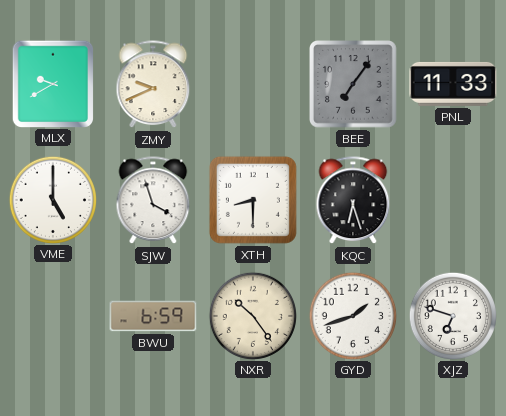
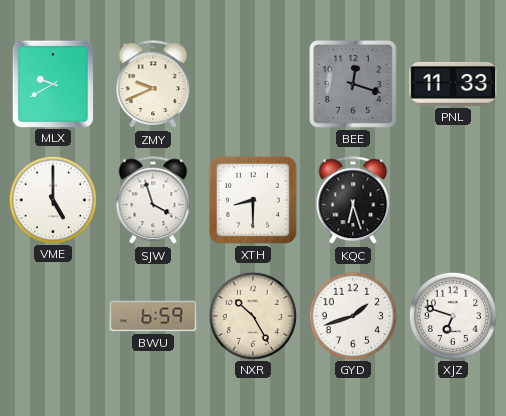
BEE: 7:06 -> 12:18 (354, 85)
NXR: 10:24 -> 10:25 (252, 315)
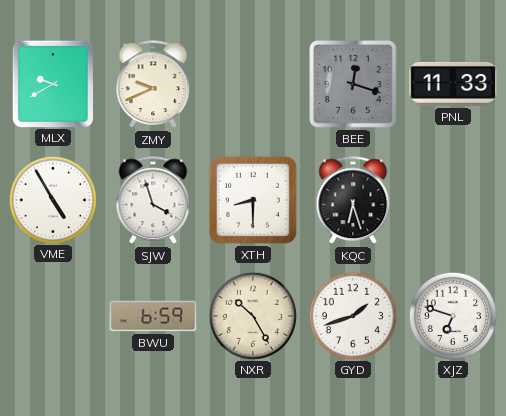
VME: 5:00 -> 4:55 (52, 199)
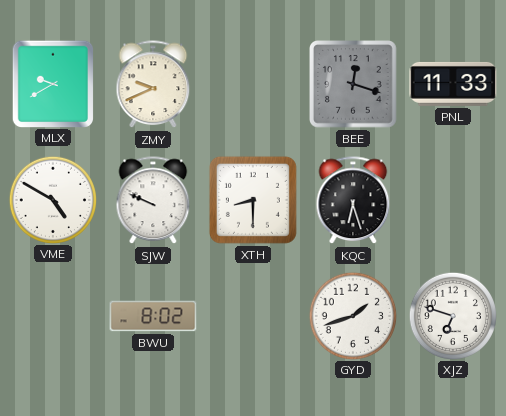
VME: 4:55 -> 4:50 (52, 199)
SJW: 3:57 -> 9:49 (153, 201)
BWU: 6:59 -> 8:02 (153, 316)
NXR: 10:25 -> none (252, 315)
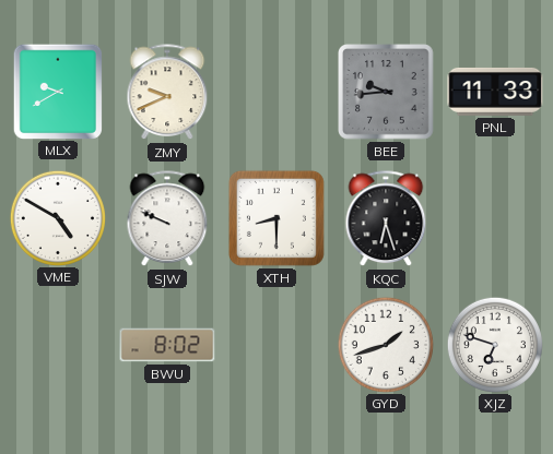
BEE: 12:18 -> 9:44 (387, 93)
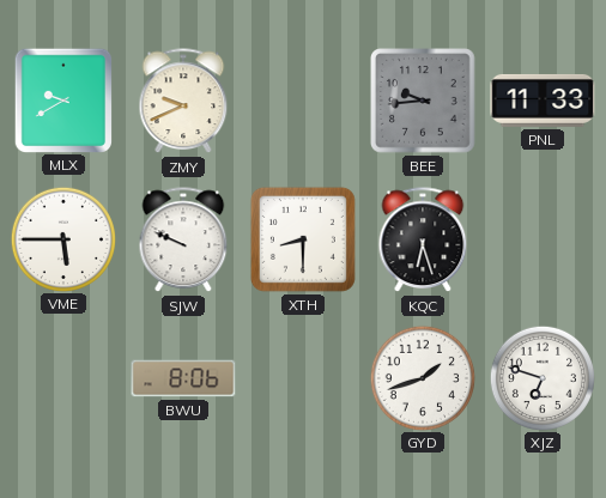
VME: 4:50 -> 5:45 (62, 238)
BWU: 8:02 -> 8:06 (183, 378)
